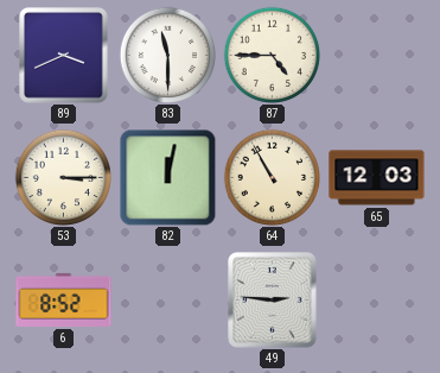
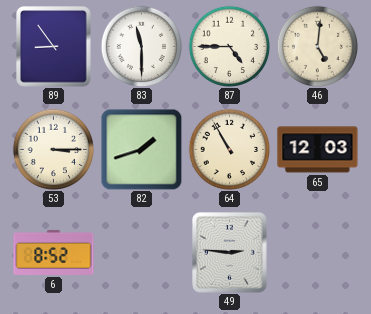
89: 3:41 -> 8:54 (54, 47)
46: none -> 5:01 (317, 46)
82: 12:02 -> 1:42 (141, 149)
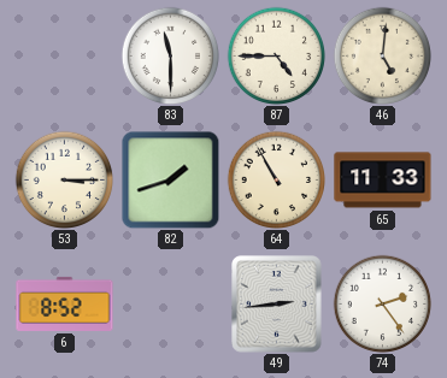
89: 8:54 -> none (54, 47)
65: 12:03 -> 11:33 (383, 181)
49: 2:46 -> 2:44 (277, 305)
74: none -> 2:24 (382, 303)
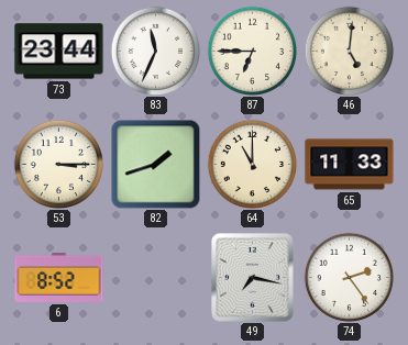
73: none -> 23:44 (59, 52)
83: 11:30 -> 11:34 (155, 51)
87: 4:45 -> 6:45 (252, 51)
64: 10:55 -> 11:00 (252, 164)
49: 2:44 -> 7:17 (253, 278)
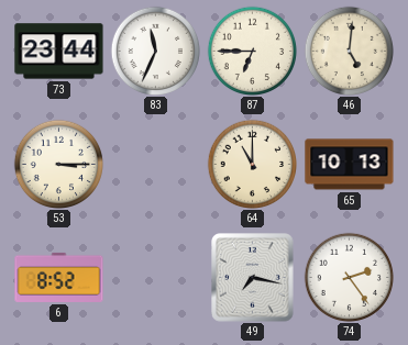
82: 1:42 -> none (155, 164)
65: 11:33 -> 10:13 (350, 165)
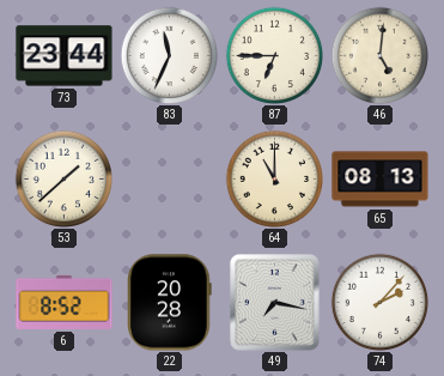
53: 3:15 -> 1:38 (63, 178)
65: 10:13 -> 08:13 (381, 180)
22: none -> 20:28 (170, 303)
74: 2:24 -> 2:07 (379, 302)
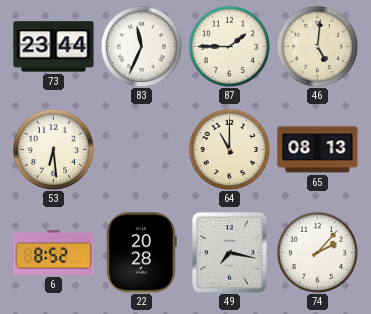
87: 6:45 -> 1:45 (229, 46)
53: 1:38 -> 6:29 (53, 149)
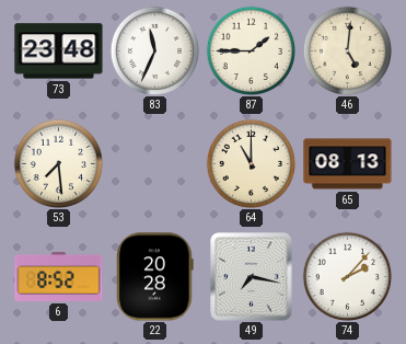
73: 23:44 -> 23:48 (59, 51)
53: 6:29 -> 7:29 (58, 163)
